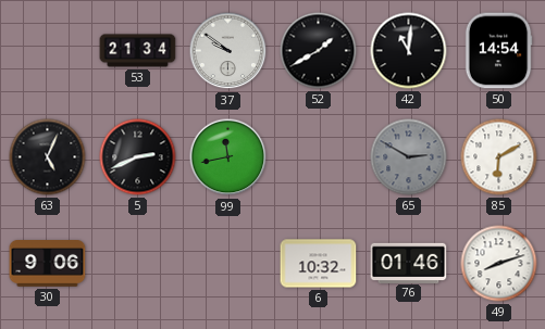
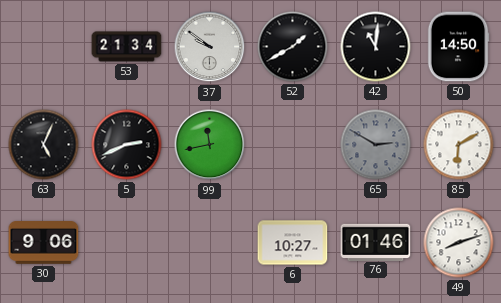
50: 14:54 -> 14:50 (458, 47)
6: 10:32 -> 10:27 (293, 243)
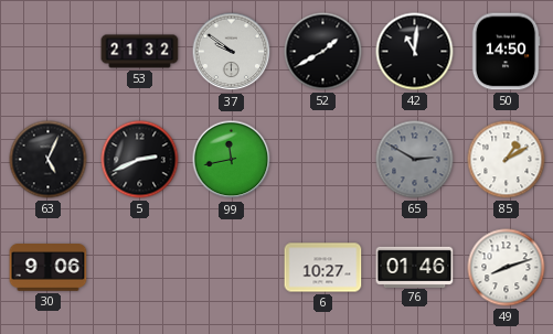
53: 21:34 -> 21:32 (140, 52)
85: 6:10 -> 1:10 (507, 160)
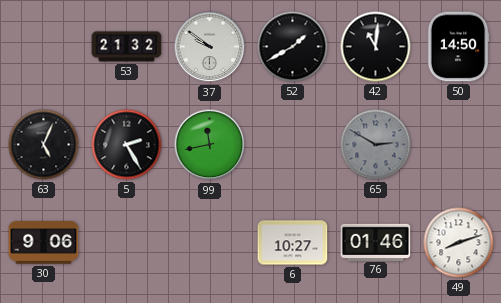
5: 2:41 -> 2:25 (127, 145)
85: 1:10 -> none (507, 160)
